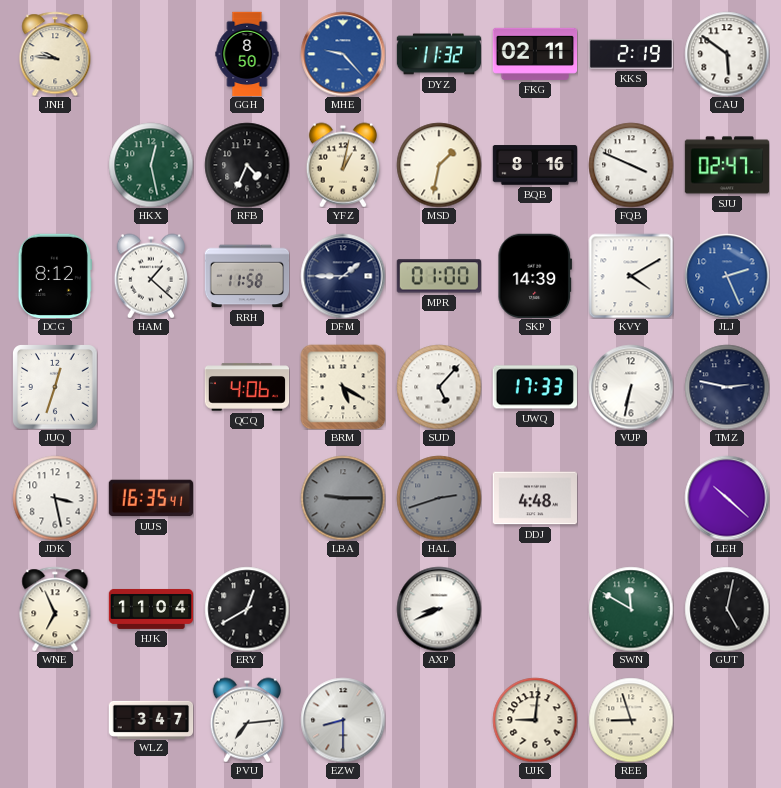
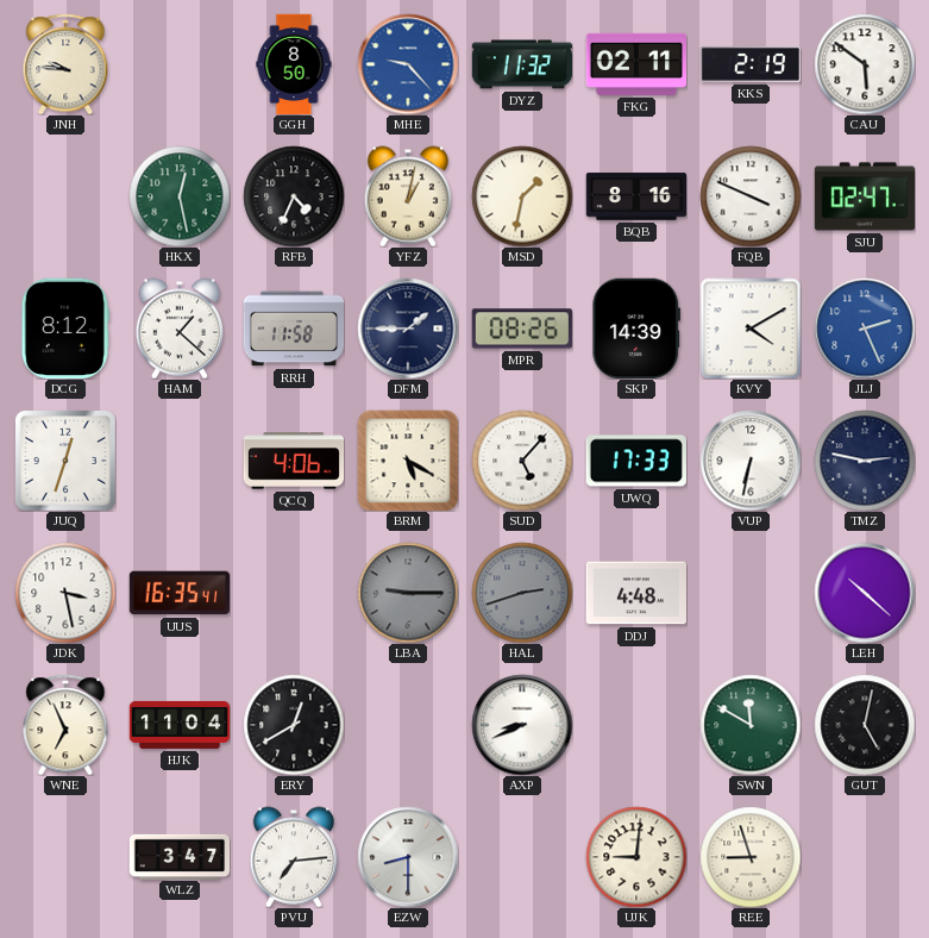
MPR: 01:00 -> 08:26 (521, 329)
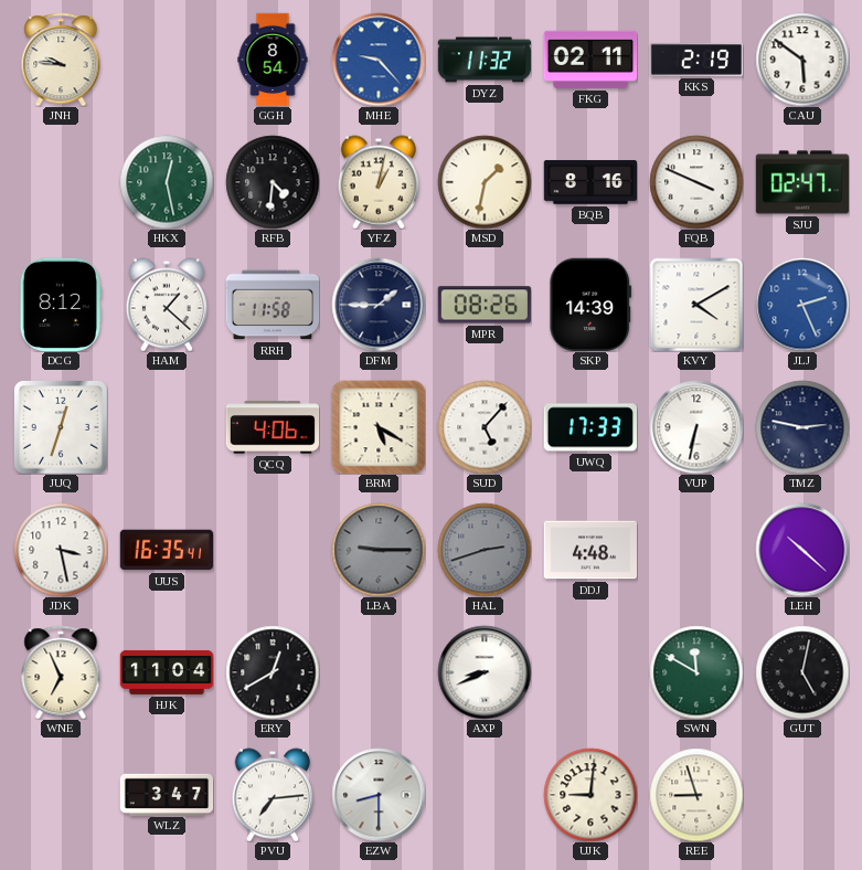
GGH: 8:50 -> 8:54 (273, 60)
RFB: 4:34 -> 4:31 (273, 182)
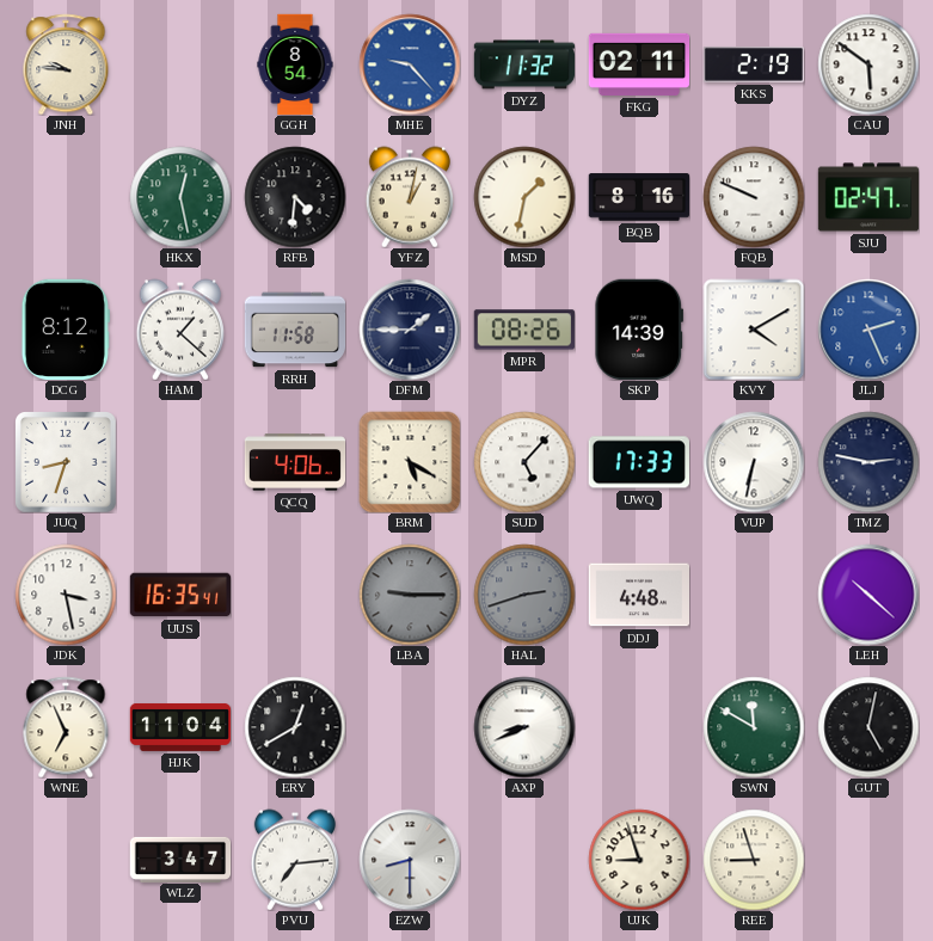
FQB: 3:49 -> 9:49 (754, 197)
JUQ: 12:33 -> 8:33 (66, 462)
UJK: 9:01 -> 8:57 (639, 860)
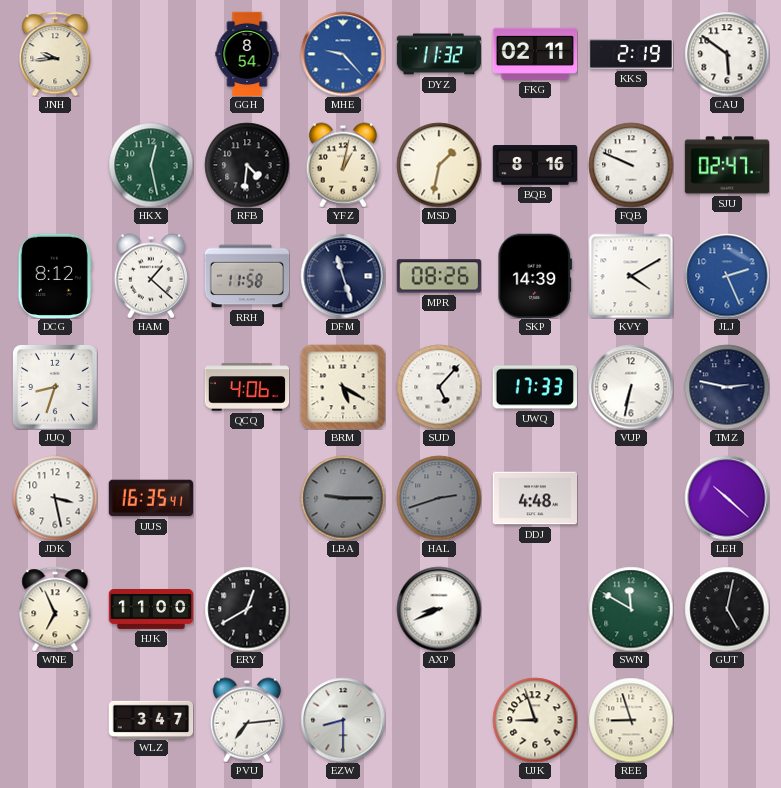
JNH: 9:46 -> 9:44 (55, 54)
DFM: 1:45 -> 11:27 (343, 276)
HJK: 11:04 -> 11:00 (151, 609)
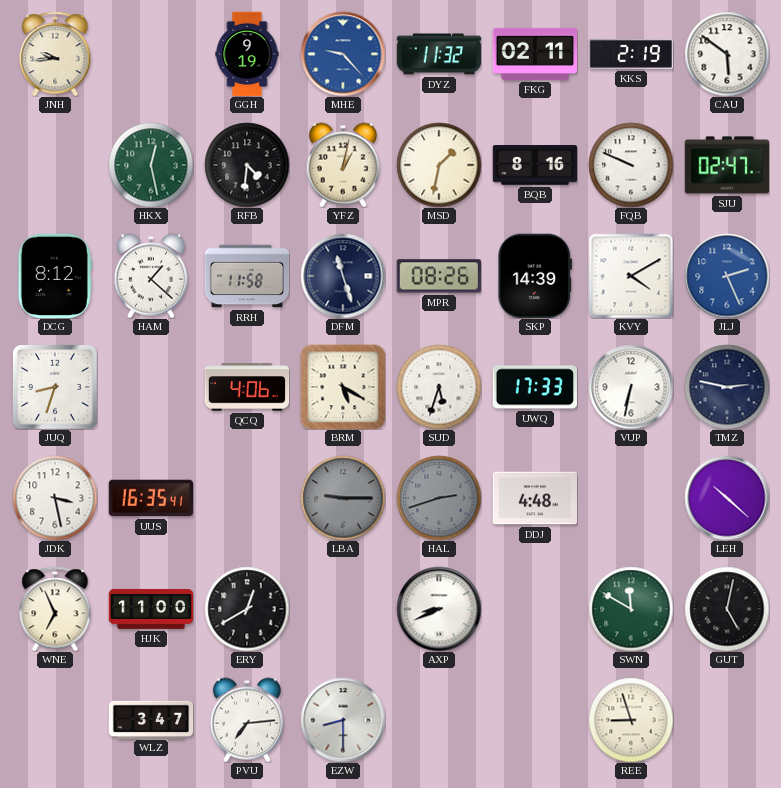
GGH: 8:54 -> 9:19 (247, 54)
SUD: 5:07 -> 5:33 (439, 387)
UJK: 8:57 -> none (535, 720)
